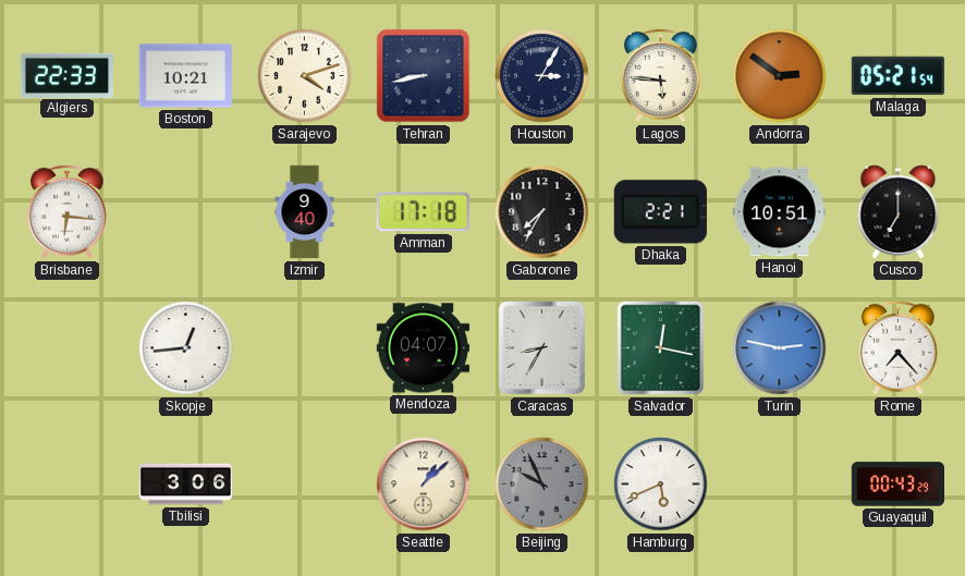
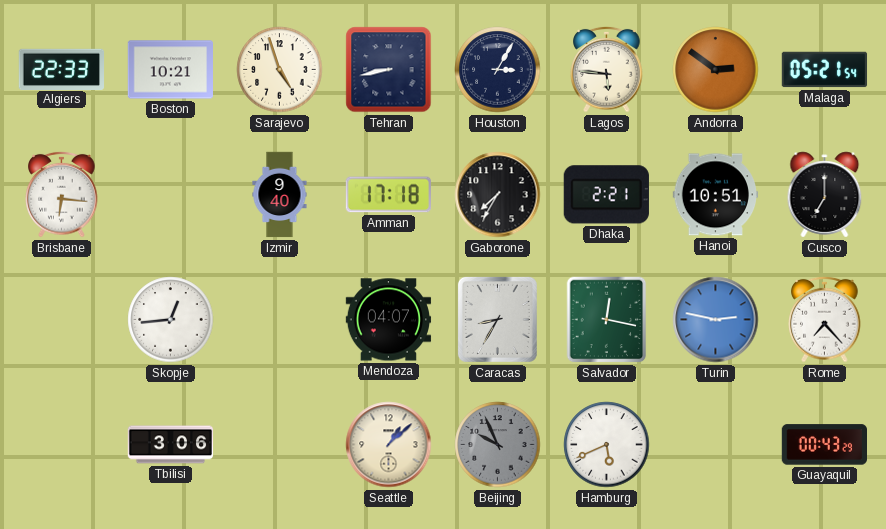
Sarajevo: 4:12 -> 4:57 (280, 70)
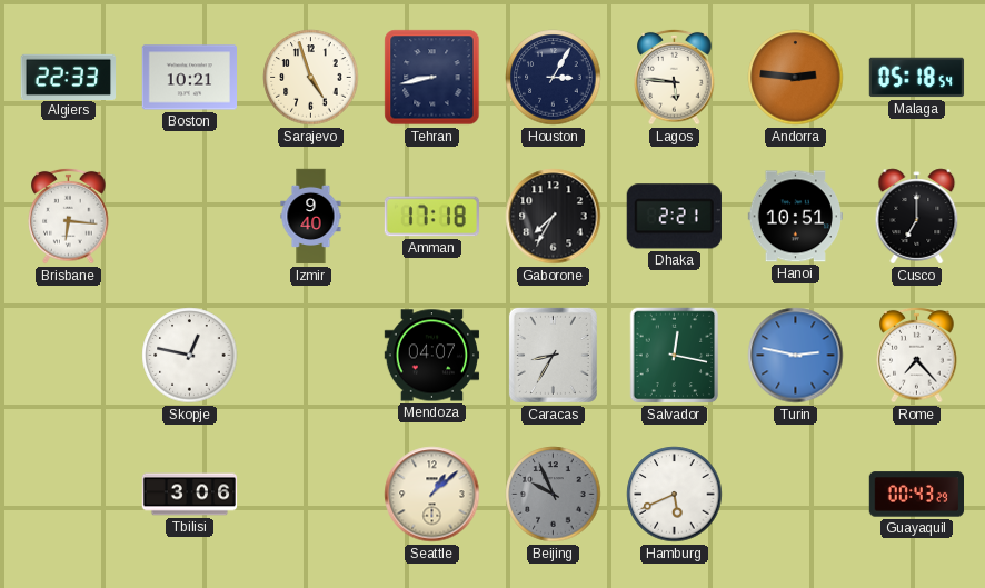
Andorra: 2:51 -> 2:46 (796, 78)
Malaga: 05:21 -> 05:18 (917, 78)
Skopje: 12:44 -> 12:47 (190, 356)
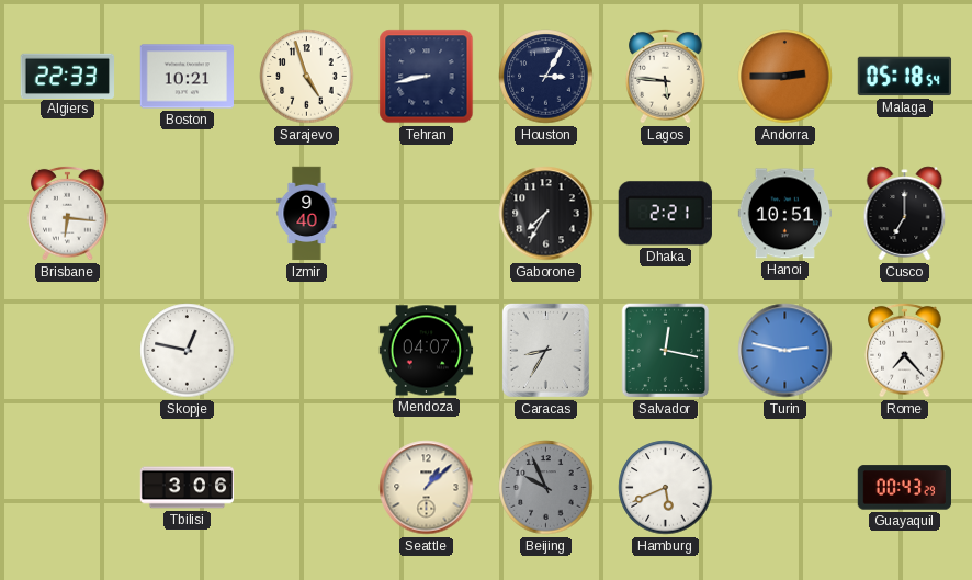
Andorra: 2:46 -> 2:45 (785, 77)
Amman: 17:18 -> none (431, 217)
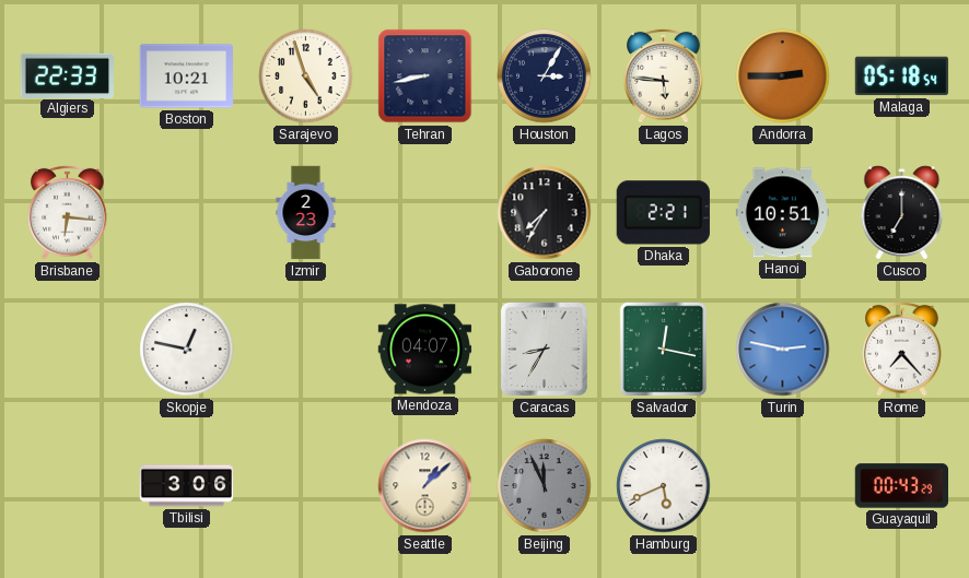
Izmir: 9:40 -> 2:23 (306, 213)
Beijing: 9:56 -> 11:56 (545, 486)
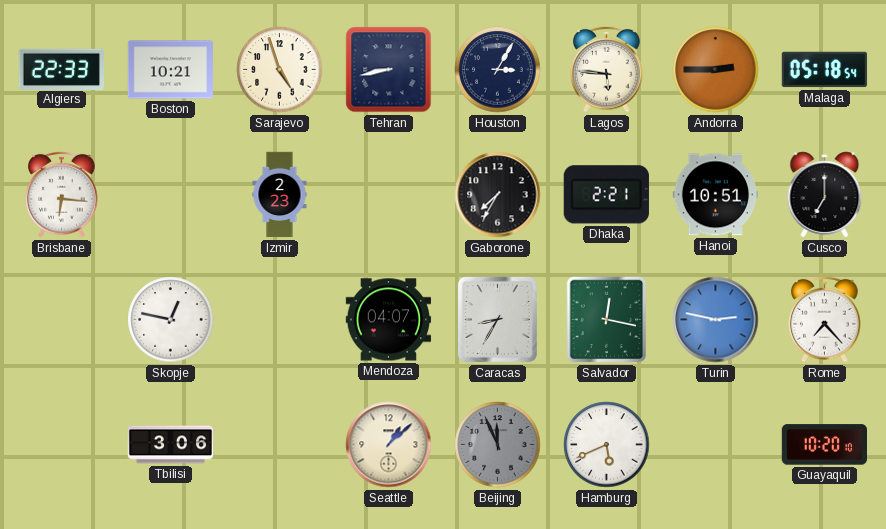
Guayaquil: 00:43 -> 10:20 (824, 445)
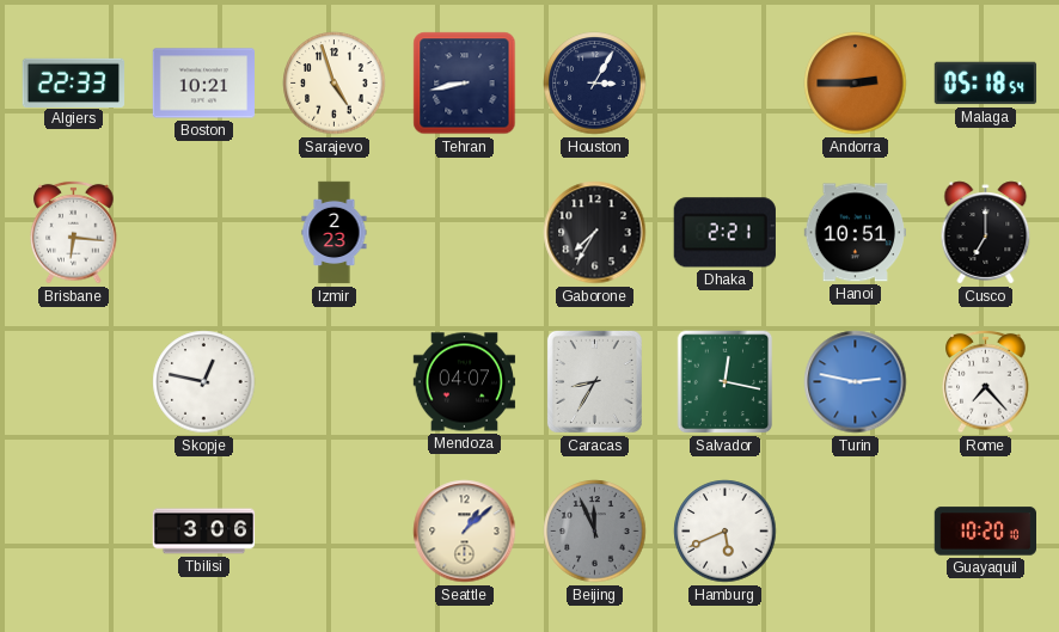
Lagos: 5:46 -> none (607, 69)
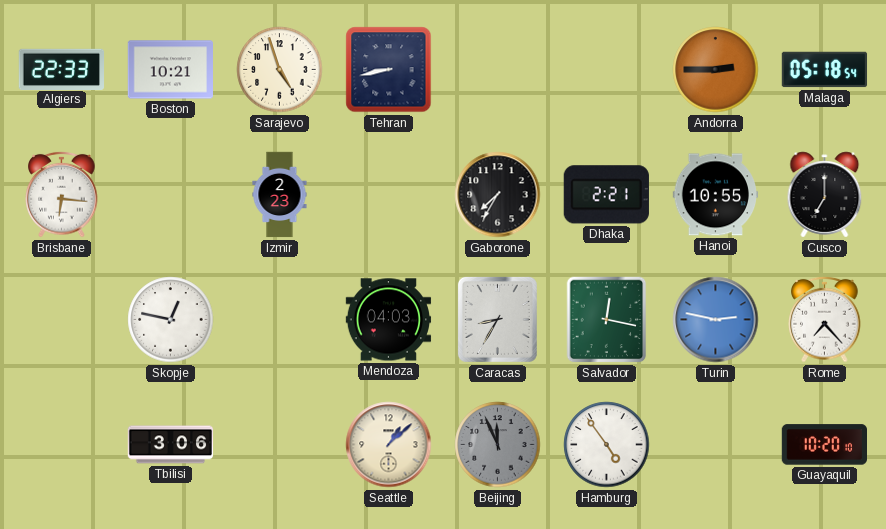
Houston: 3:05 -> none (595, 84)
Hanoi: 10:51 -> 10:55 (715, 195)
Mendoza: 04:07 -> 04:03 (389, 320)
Hamburg: 5:41 -> 4:54 (607, 445)
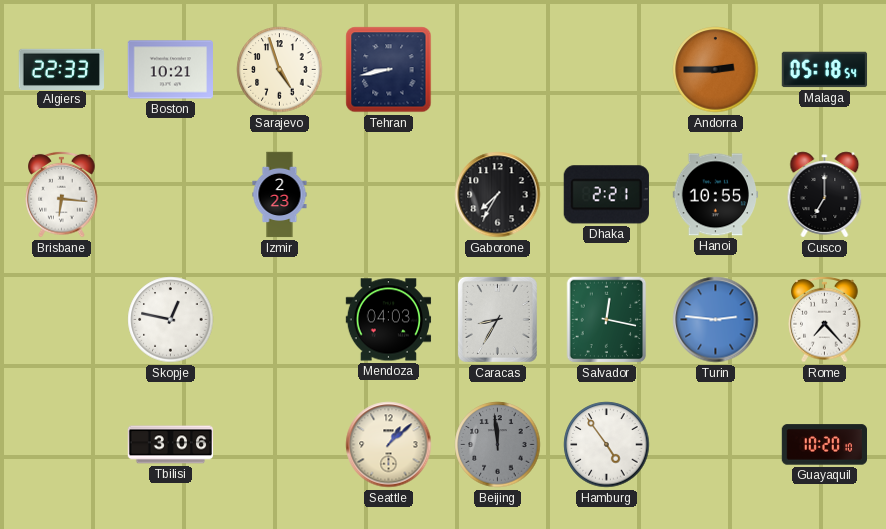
Turin: 2:47 -> 2:46 (716, 320)
Beijing: 11:56 -> 11:59 (498, 445)
